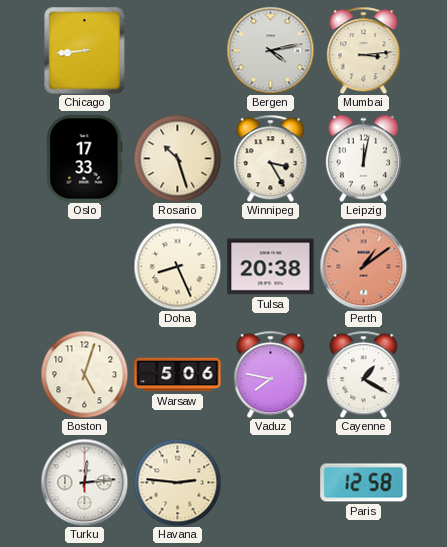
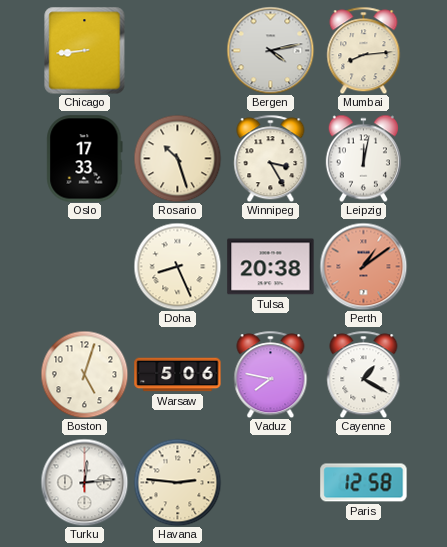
Mumbai: 3:14 -> 8:14 (364, 50)
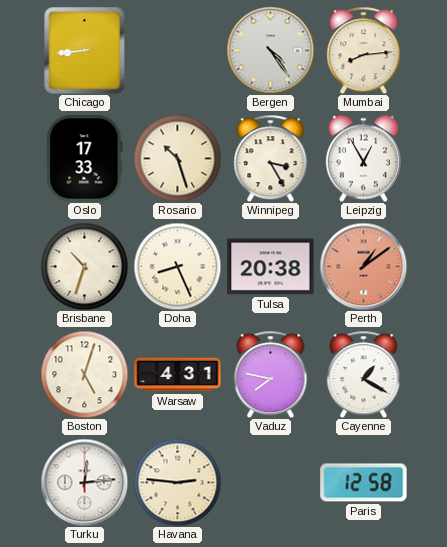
Bergen: 4:13 -> 4:24 (270, 50)
Leipzig: 12:02 -> 12:55 (363, 158)
Brisbane: none -> 10:33 (84, 266)
Warsaw: 5:06 -> 4:31 (178, 375)
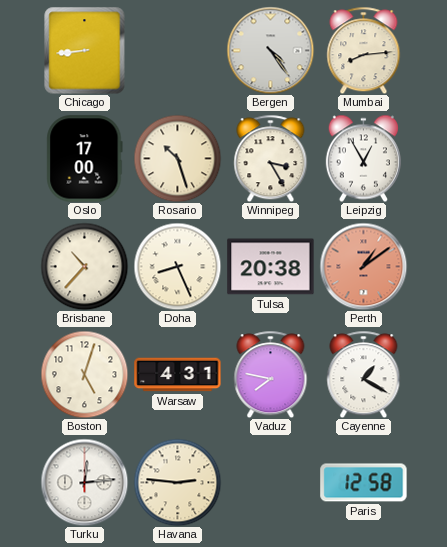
Oslo: 17:33 -> 17:00 (85, 159)
Brisbane: 10:33 -> 10:37 (84, 266)
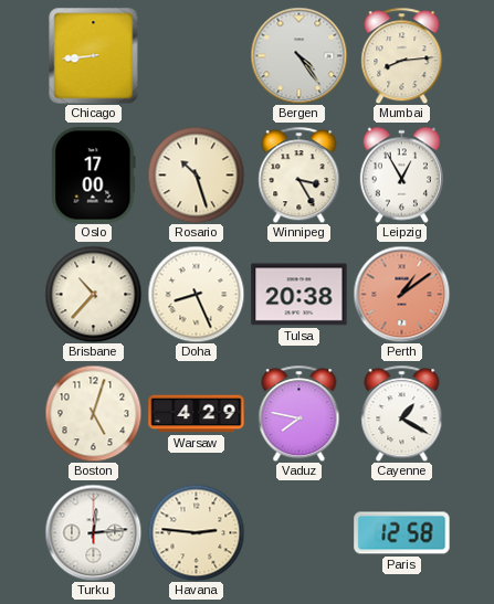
Warsaw: 4:31 -> 4:29 (197, 414)
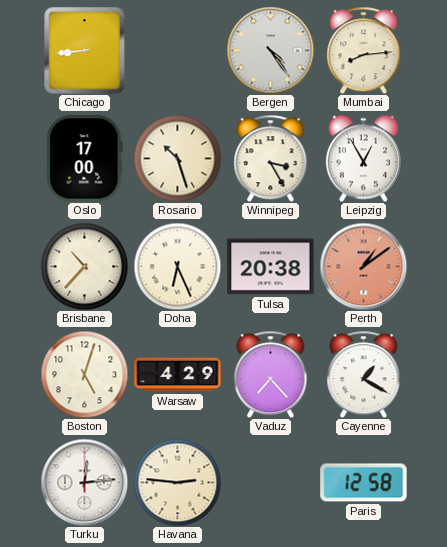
Doha: 8:26 -> 6:26 (177, 266)
Vaduz: 7:47 -> 7:23 (271, 374)
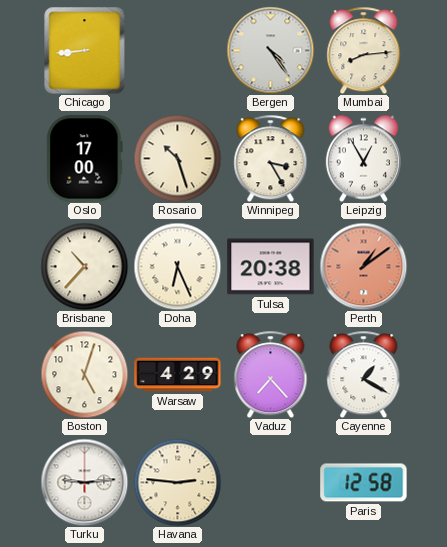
Turku: 12:14 -> 9:14 (84, 482)
